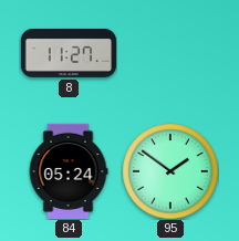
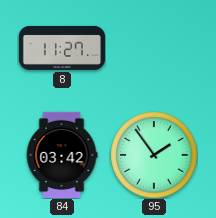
84: 05:24 -> 03:42 (62, 154)
95: 1:51 -> 1:54 (154, 155)
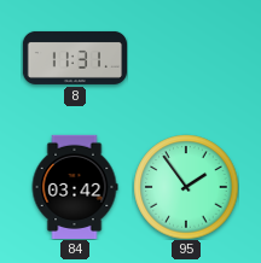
8: 11:27 -> 11:31 (74, 58)
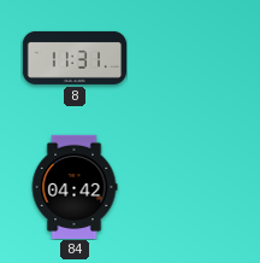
84: 03:42 -> 04:42 (75, 186)
95: 1:54 -> none (186, 187)
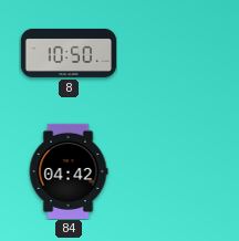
8: 11:31 -> 10:50 (67, 53)
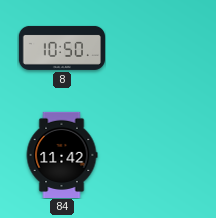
84: 04:42 -> 11:42 (62, 154)
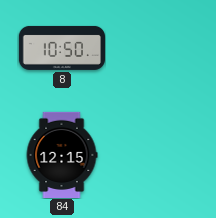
84: 11:42 -> 12:15 (62, 154)
